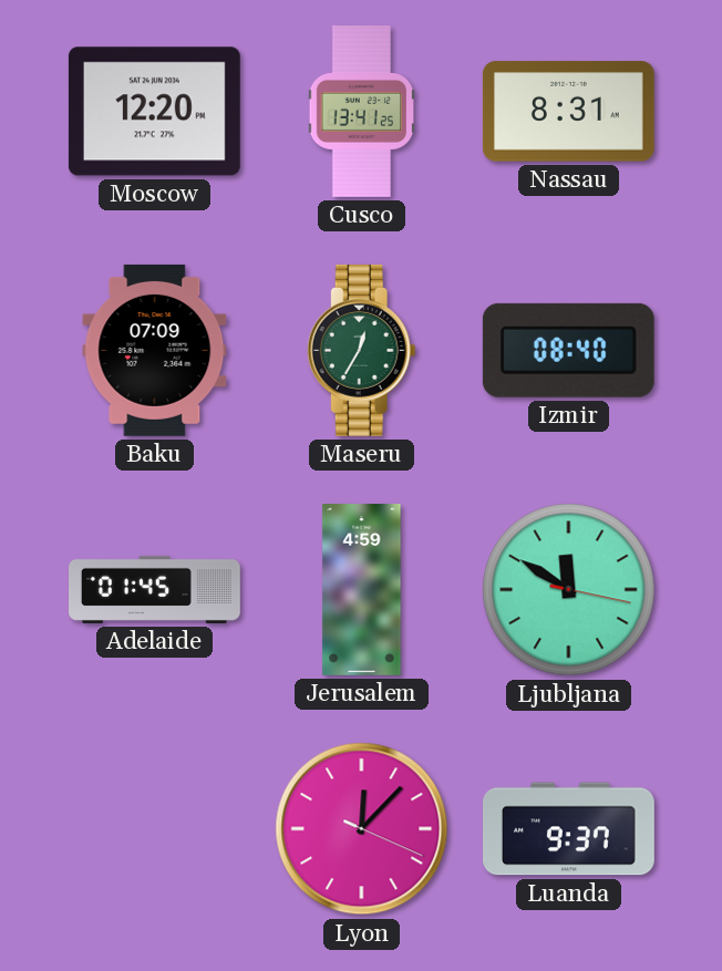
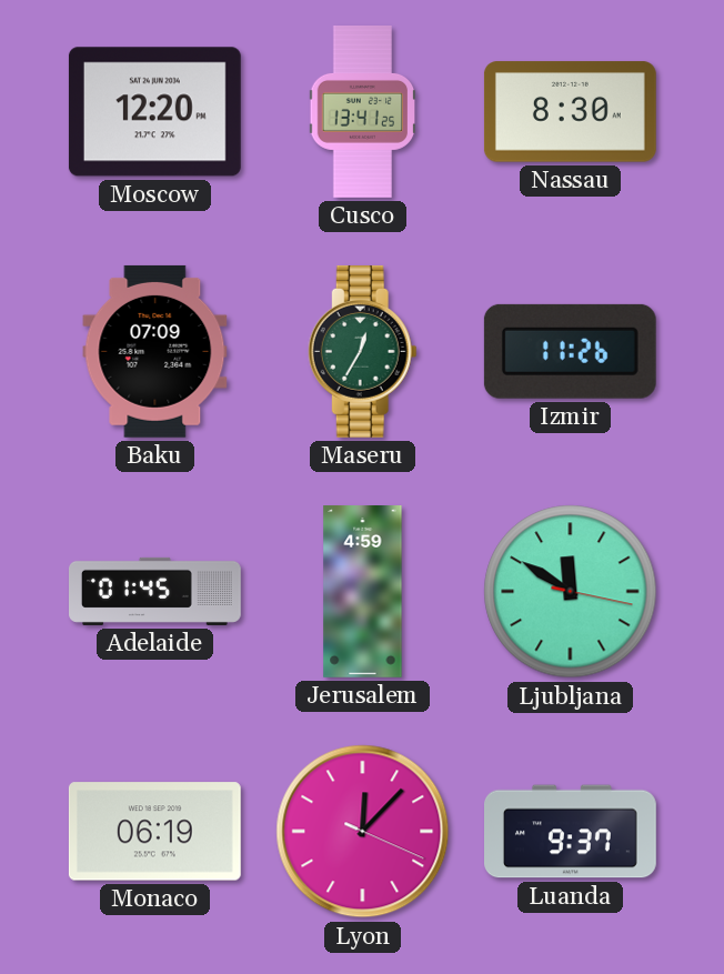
Nassau: 8:31 -> 8:30 (570, 112)
Izmir: 08:40 -> 11:26 (570, 351)
Monaco: none -> 06:19 (154, 832)
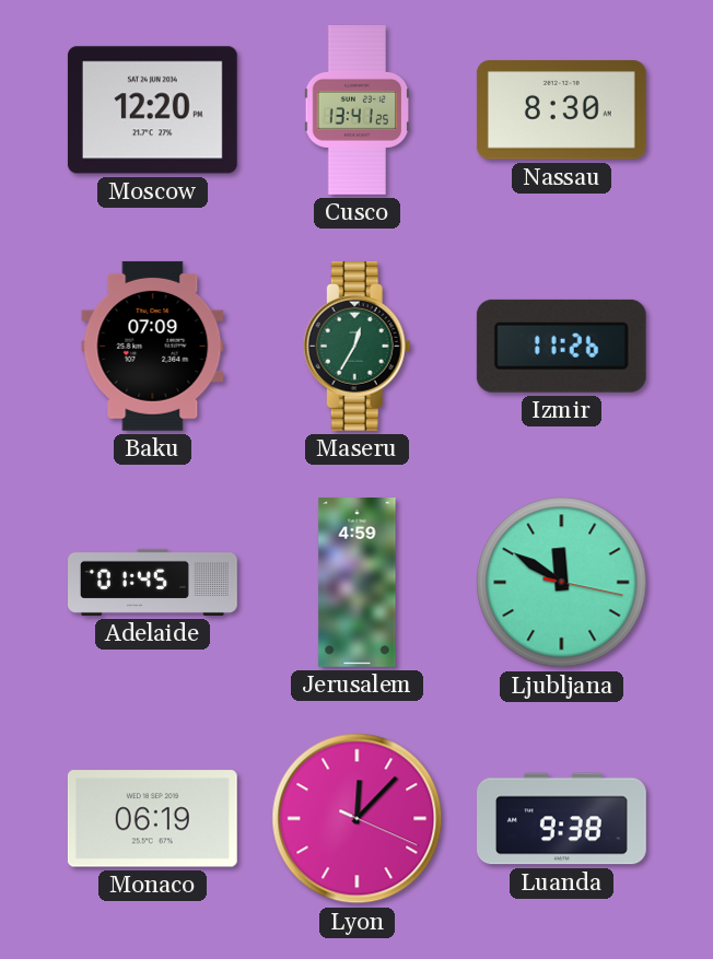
Luanda: 9:37 -> 9:38 (562, 819)
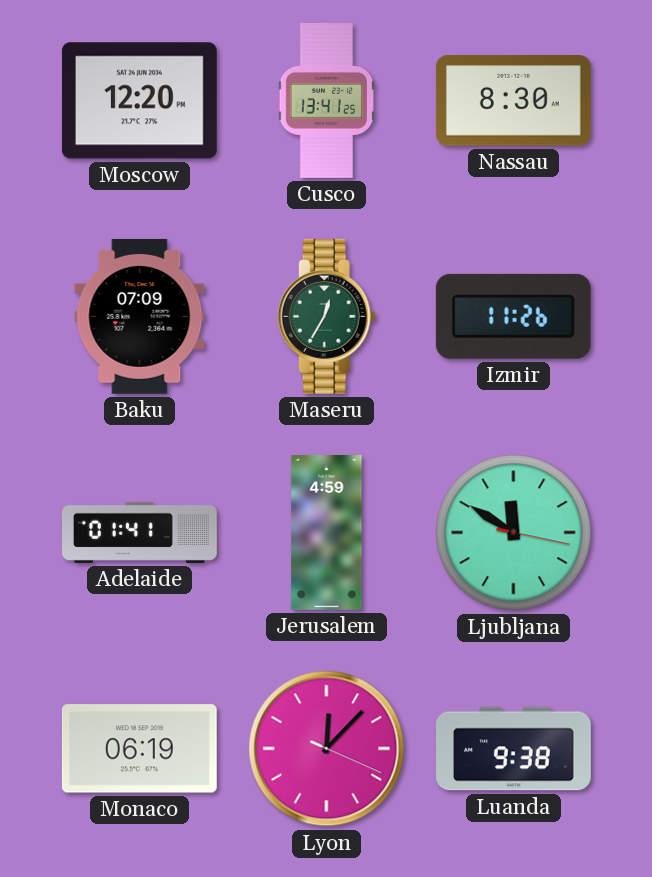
Adelaide: 01:45 -> 01:41 (140, 532)
